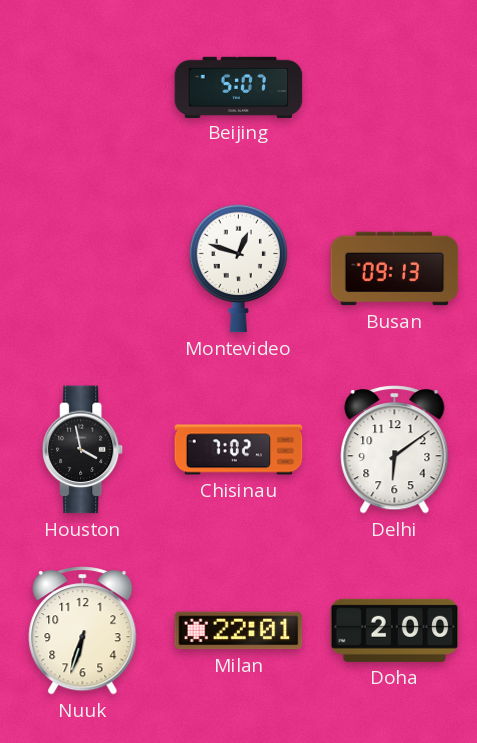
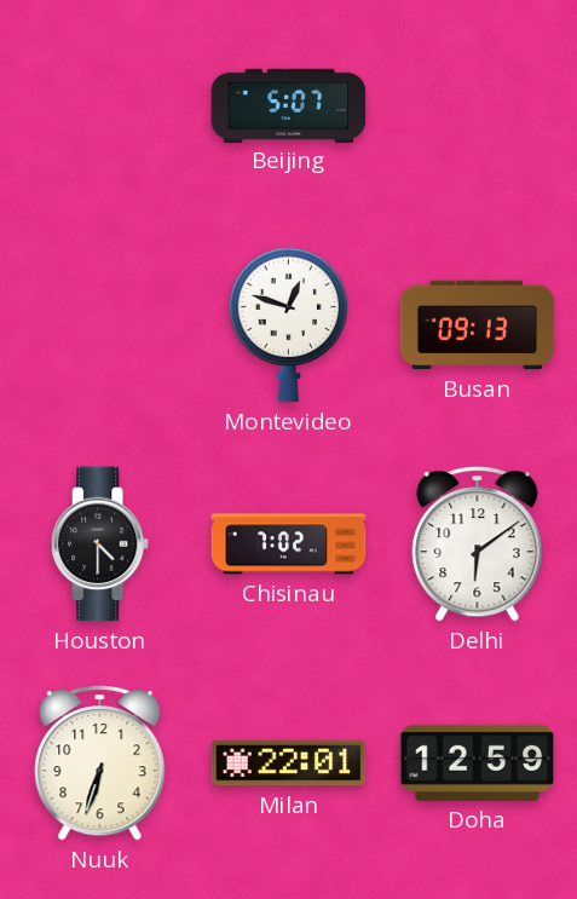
Houston: 3:58 -> 4:30 (100, 544)
Doha: 2:00 -> 12:59 (478, 762)
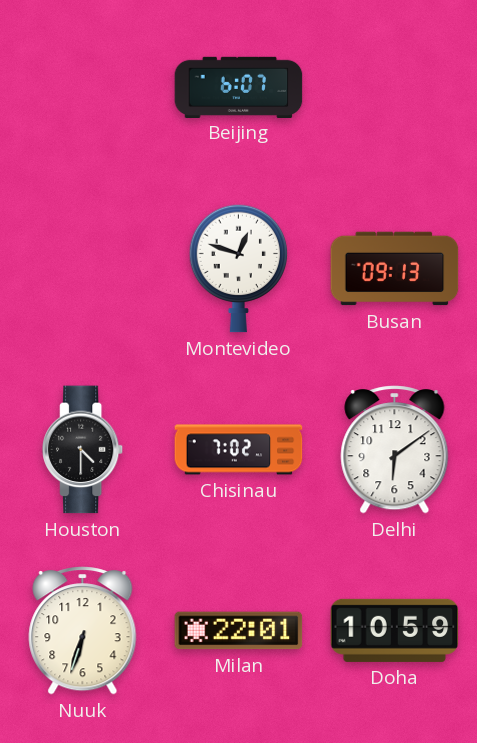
Beijing: 5:07 -> 6:07 (239, 87)
Doha: 12:59 -> 10:59 (395, 630)
